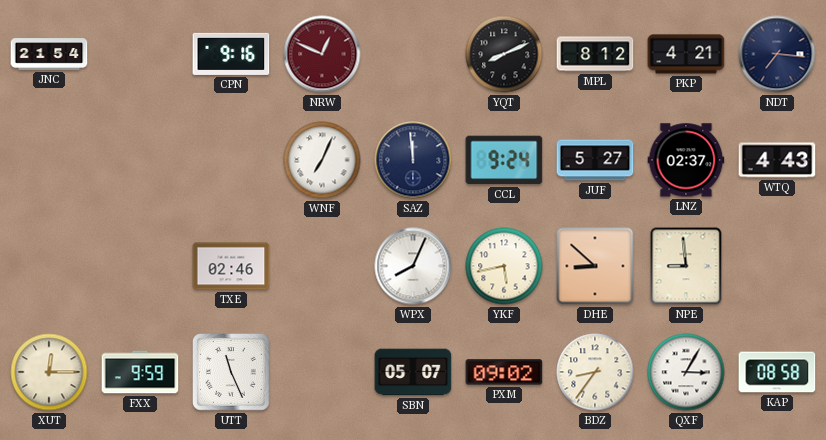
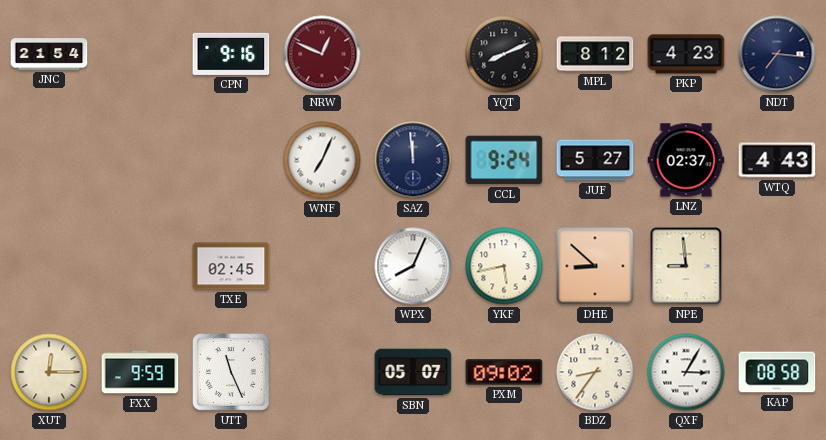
PKP: 4:21 -> 4:23 (686, 54)
TXE: 02:46 -> 02:45 (231, 266)
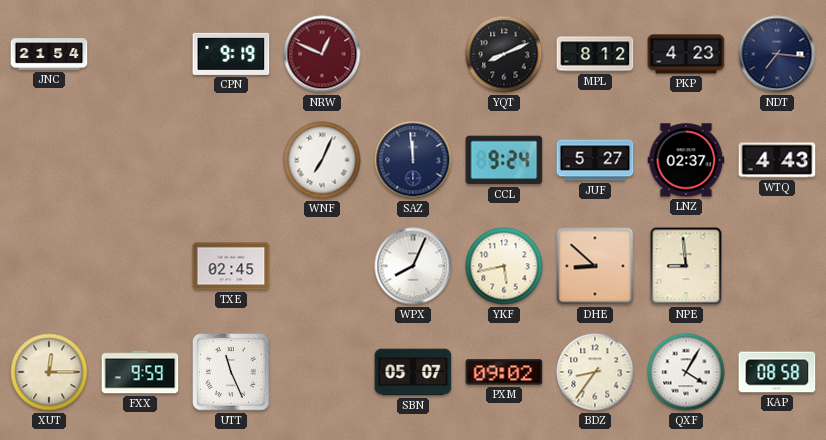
CPN: 9:16 -> 9:19 (231, 54)
QXF: 3:05 -> 4:05 (686, 372)
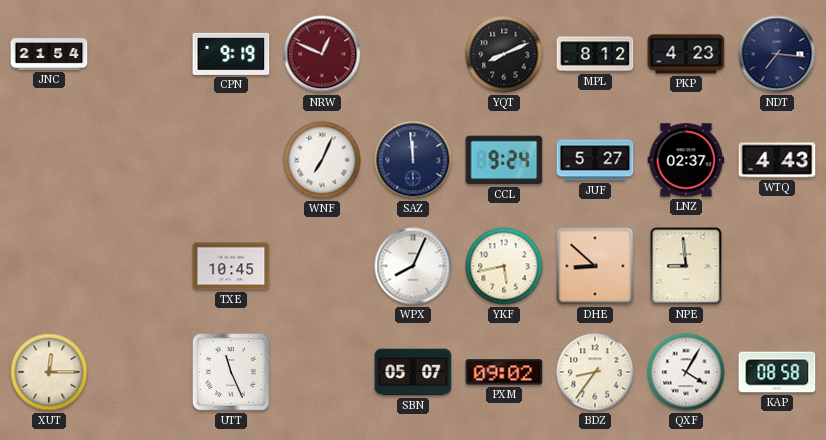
TXE: 02:45 -> 10:45 (231, 266)
FXX: 9:59 -> none (140, 372)
